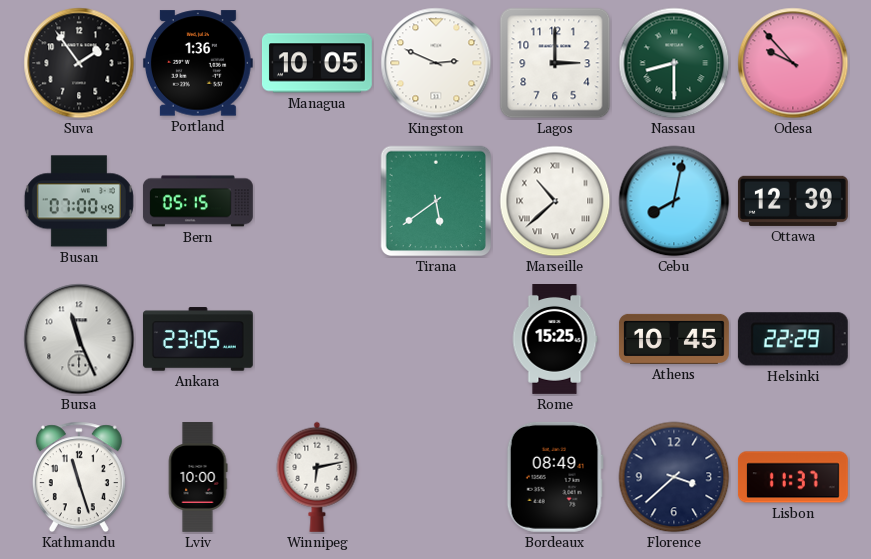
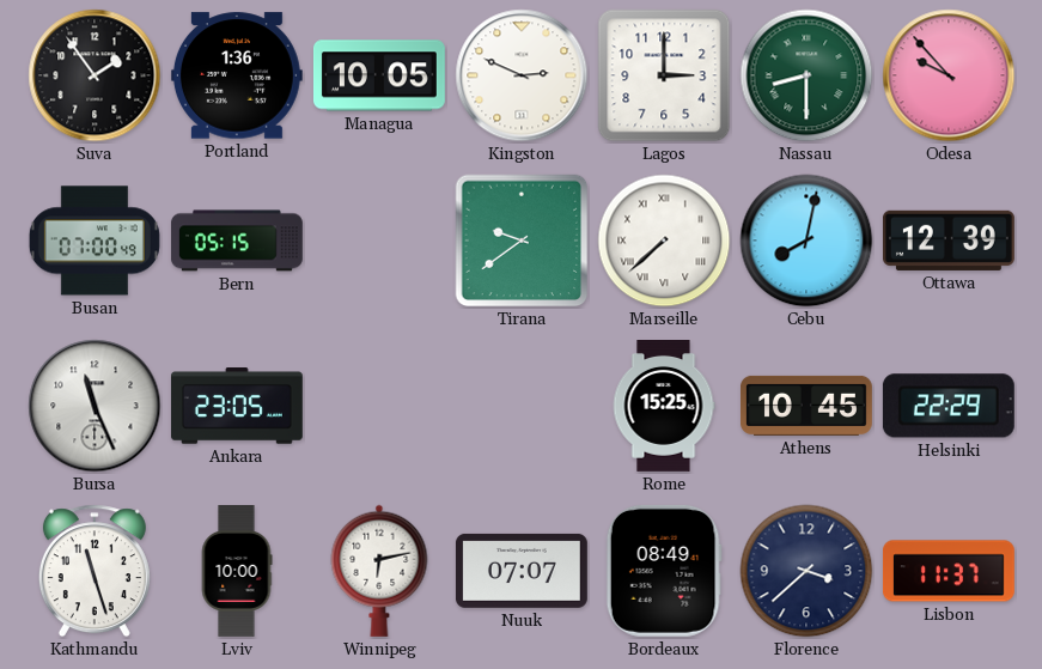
Tirana: 5:39 -> 9:39 (522, 241)
Marseille: 10:38 -> 7:38 (664, 241)
Nuuk: none -> 07:07 (522, 571)
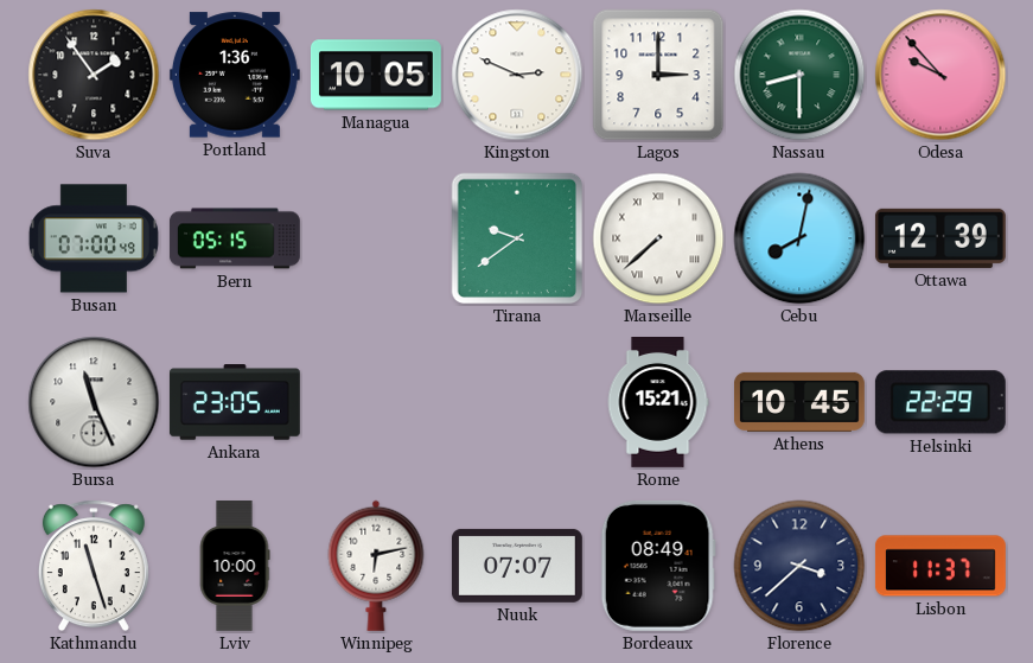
Rome: 15:25 -> 15:21 (658, 403)
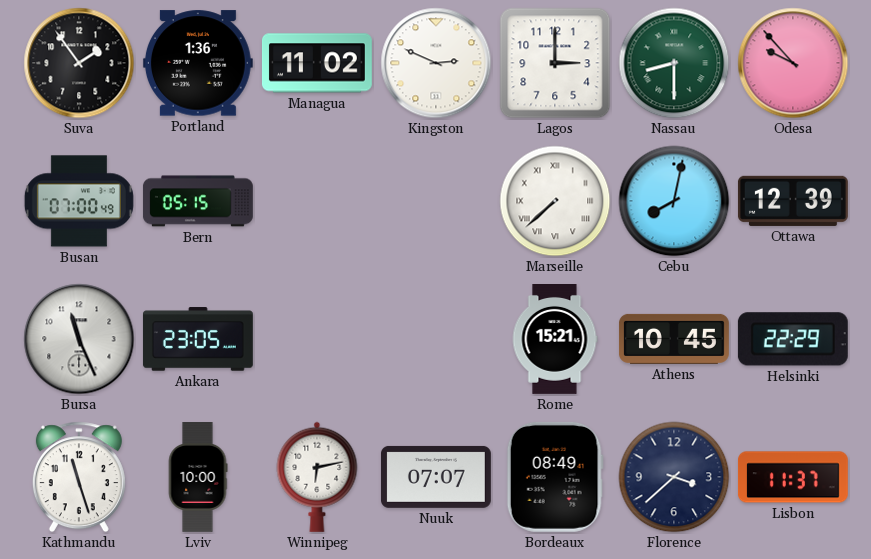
Managua: 10:05 -> 11:02 (317, 63)
Tirana: 9:39 -> none (517, 238)
